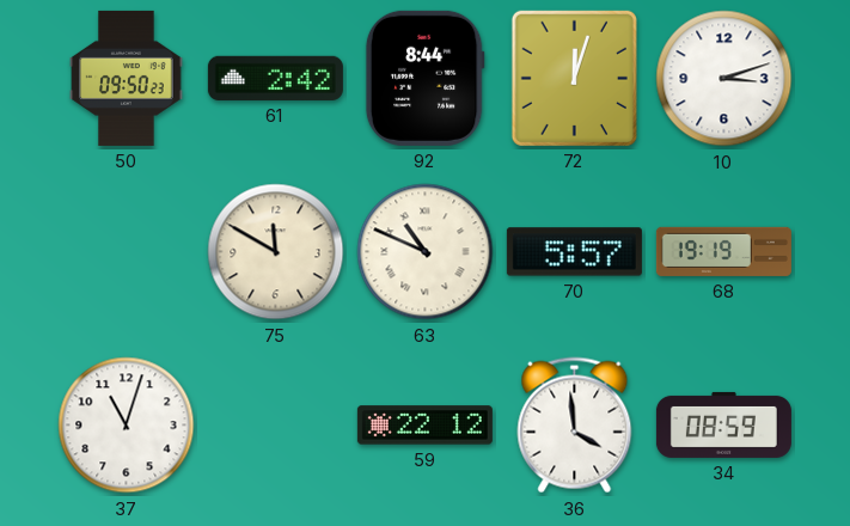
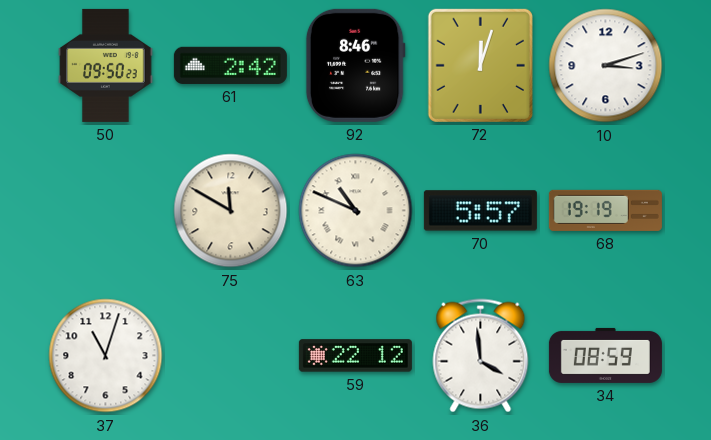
92: 8:44 -> 8:46 (355, 65)
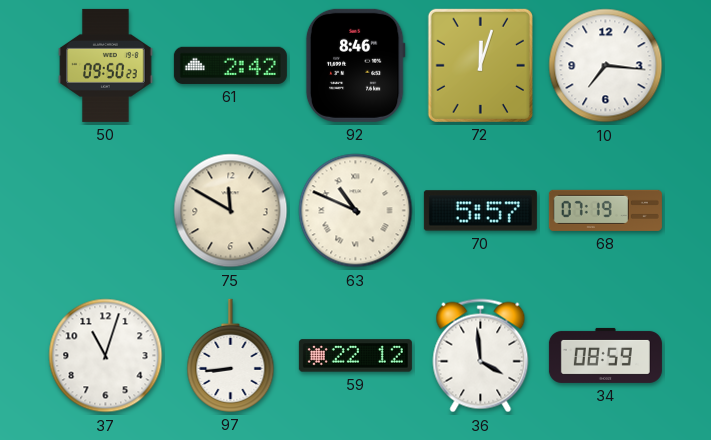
10: 3:12 -> 7:16 (606, 66)
68: 19:19 -> 07:19 (605, 210)
97: none -> 8:44 (231, 355)
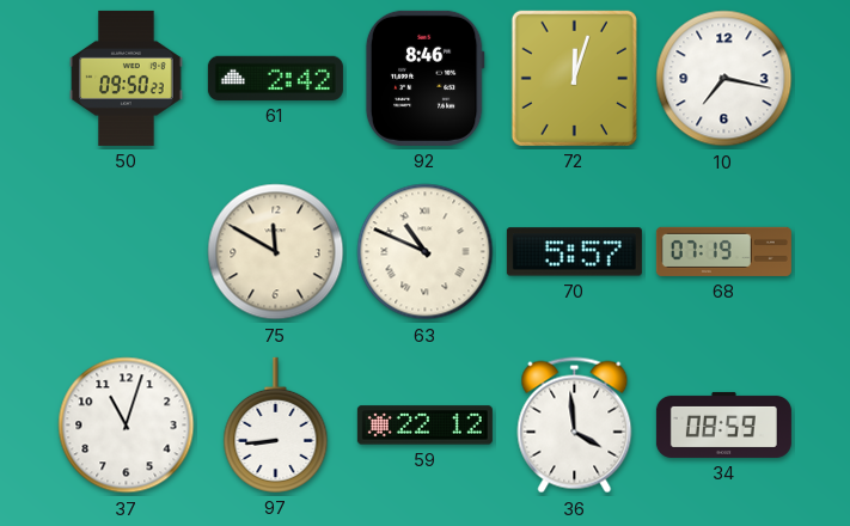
10: 7:16 -> 7:17 (724, 79)
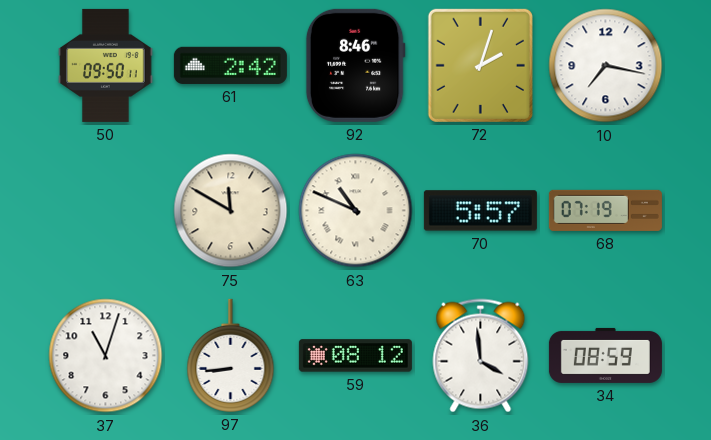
50: 09:50:23 -> 09:50:11 (106, 65)
72: 12:03 -> 2:03 (480, 65)
59: 22:12 -> 08:12 (355, 356)
